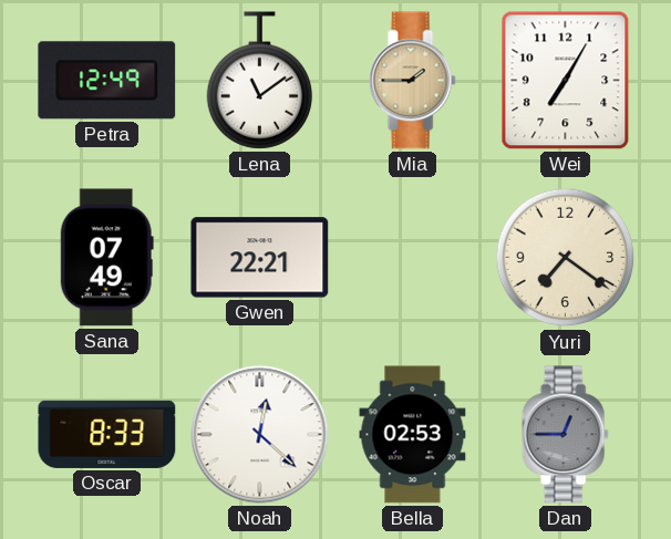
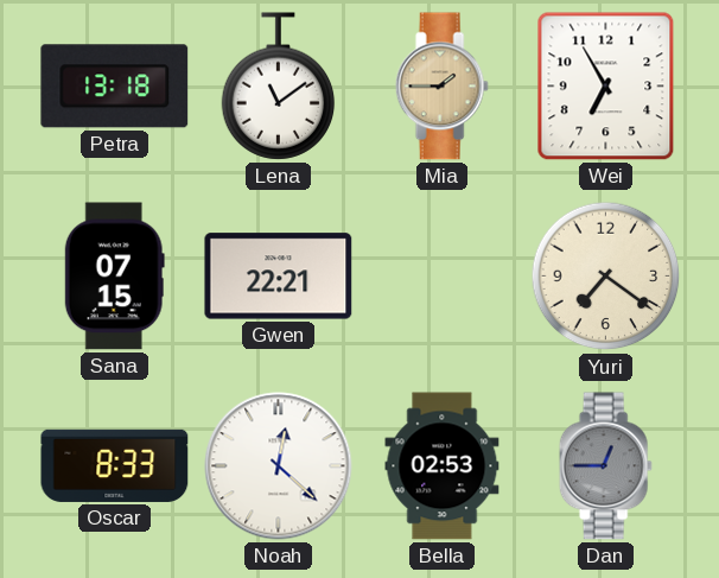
Petra: 12:49 -> 13:18 (115, 87)
Wei: 7:05 -> 6:55 (606, 87)
Sana: 07:49 -> 07:15 (114, 277)
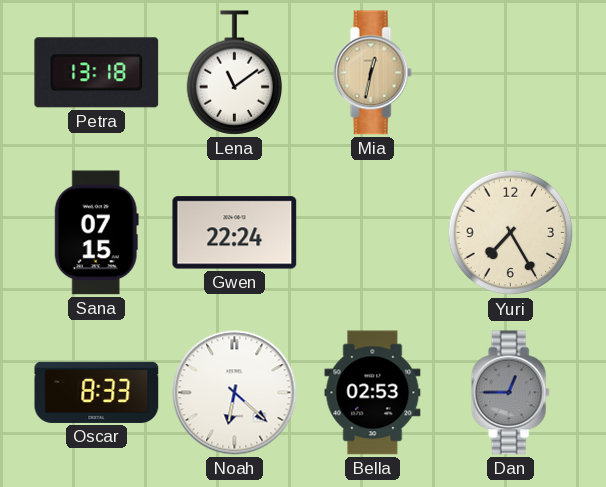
Mia: 1:45 -> 12:32 (372, 73)
Wei: 6:55 -> none (606, 87)
Gwen: 22:21 -> 22:24 (235, 233)
Yuri: 7:21 -> 7:25 (511, 233)
Noah: 12:22 -> 6:22 (235, 393)
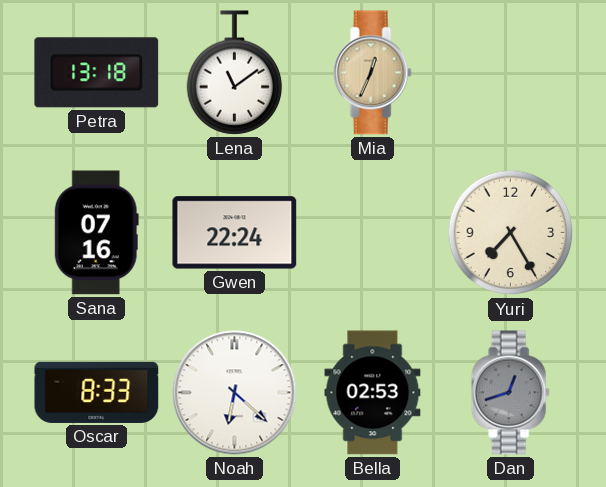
Mia: 12:32 -> 12:34 (372, 73)
Sana: 07:15 -> 07:16 (96, 233)
Dan: 12:45 -> 12:42 (510, 393)
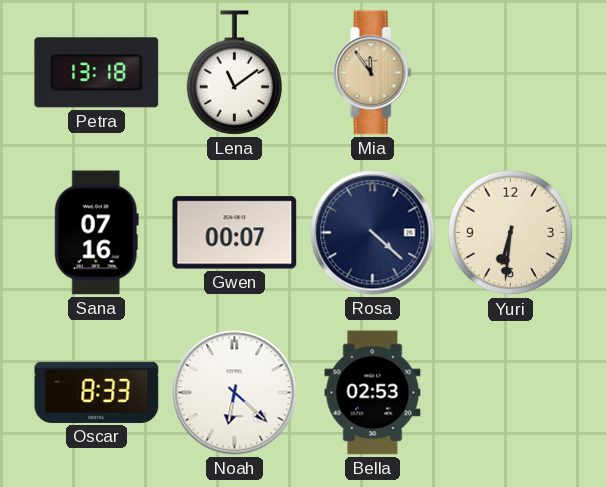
Mia: 12:34 -> 11:54 (372, 73)
Gwen: 22:24 -> 00:07 (235, 233)
Rosa: none -> 4:22 (373, 233)
Yuri: 7:25 -> 6:31 (511, 233)
Dan: 12:42 -> none (510, 393)
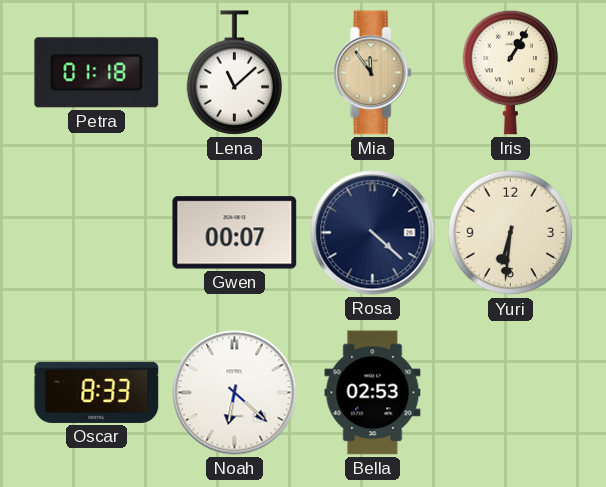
Petra: 13:18 -> 01:18 (97, 73)
Lena: 11:09 -> 11:08 (235, 73)
Iris: none -> 1:05 (511, 72)
Sana: 07:16 -> none (96, 233)
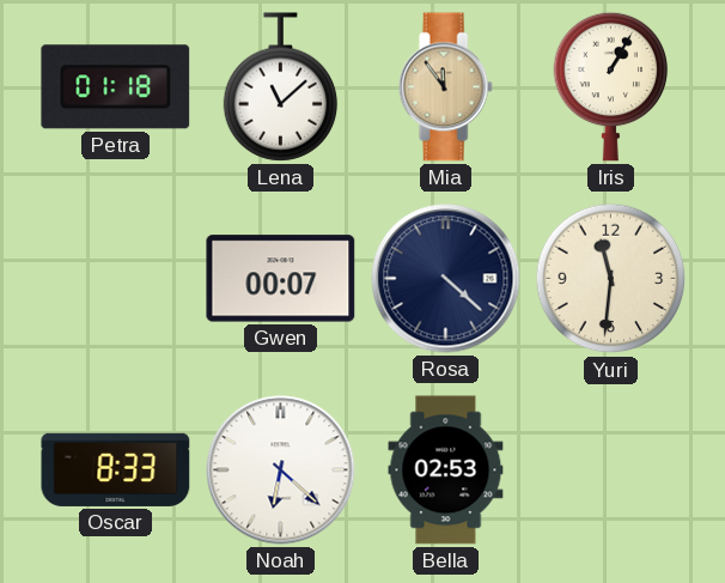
Yuri: 6:31 -> 11:31 (611, 279)
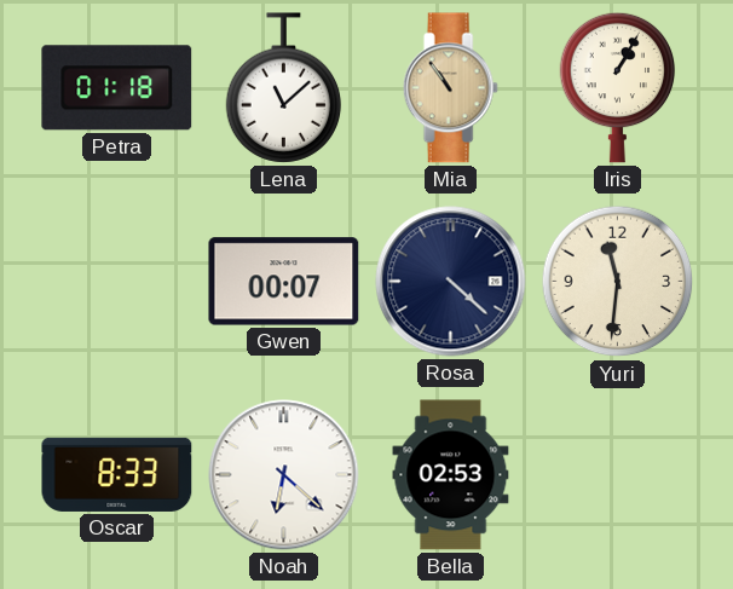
Mia: 11:54 -> 10:54 (450, 88)
